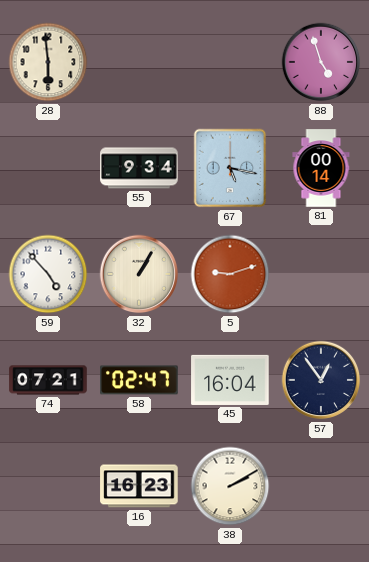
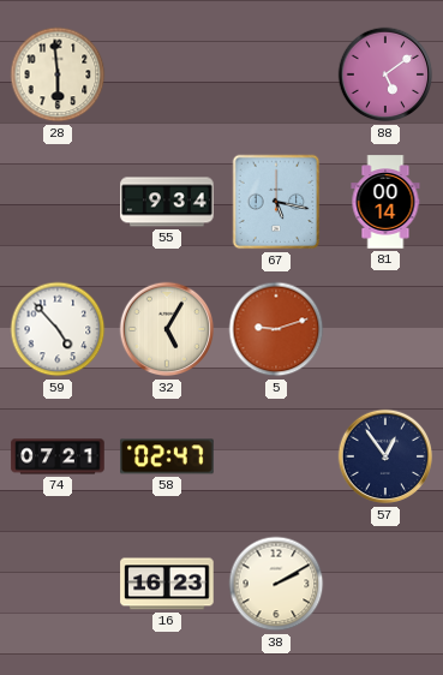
88: 4:57 -> 5:09 (385, 74)
32: 1:05 -> 5:05 (167, 329)
45: 16:04 -> none (230, 380)
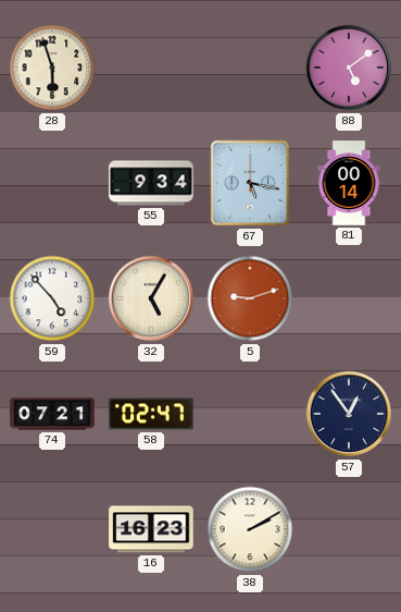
28: 5:59 -> 5:57 (52, 68)
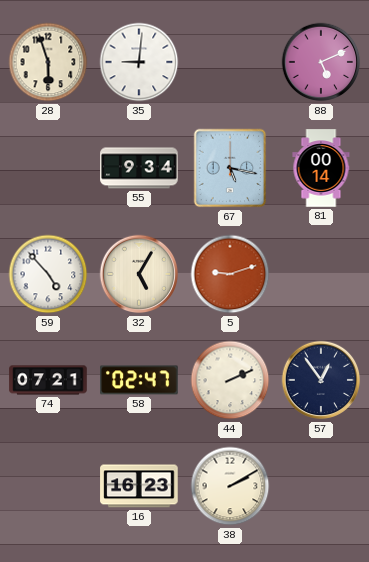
35: none -> 9:01 (139, 62)
88: 5:09 -> 5:11 (321, 62)
44: none -> 2:11 (230, 380)
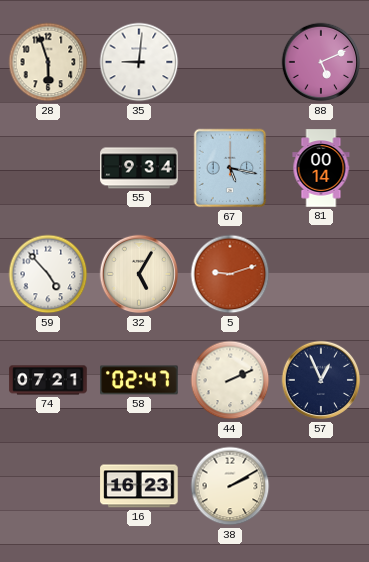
57: 12:54 -> 12:56 (321, 380)
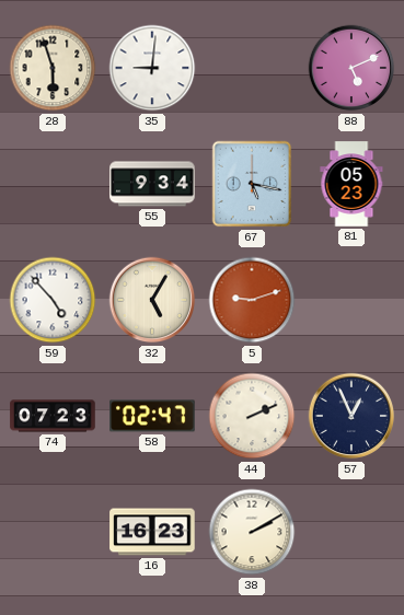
81: 00:14 -> 05:23 (351, 184)
74: 07:21 -> 07:23 (53, 416)
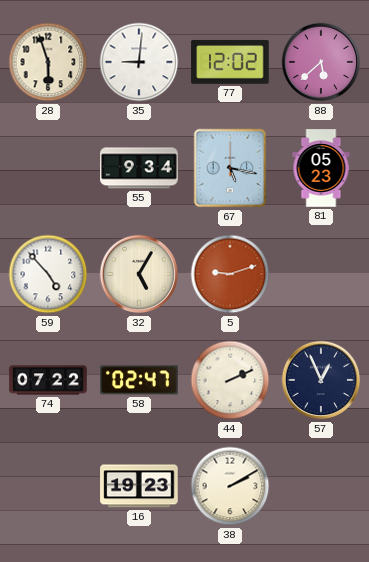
77: none -> 12:02 (230, 62)
88: 5:11 -> 5:38 (321, 62)
74: 07:23 -> 07:22 (48, 380)
16: 16:23 -> 19:23 (139, 486)
